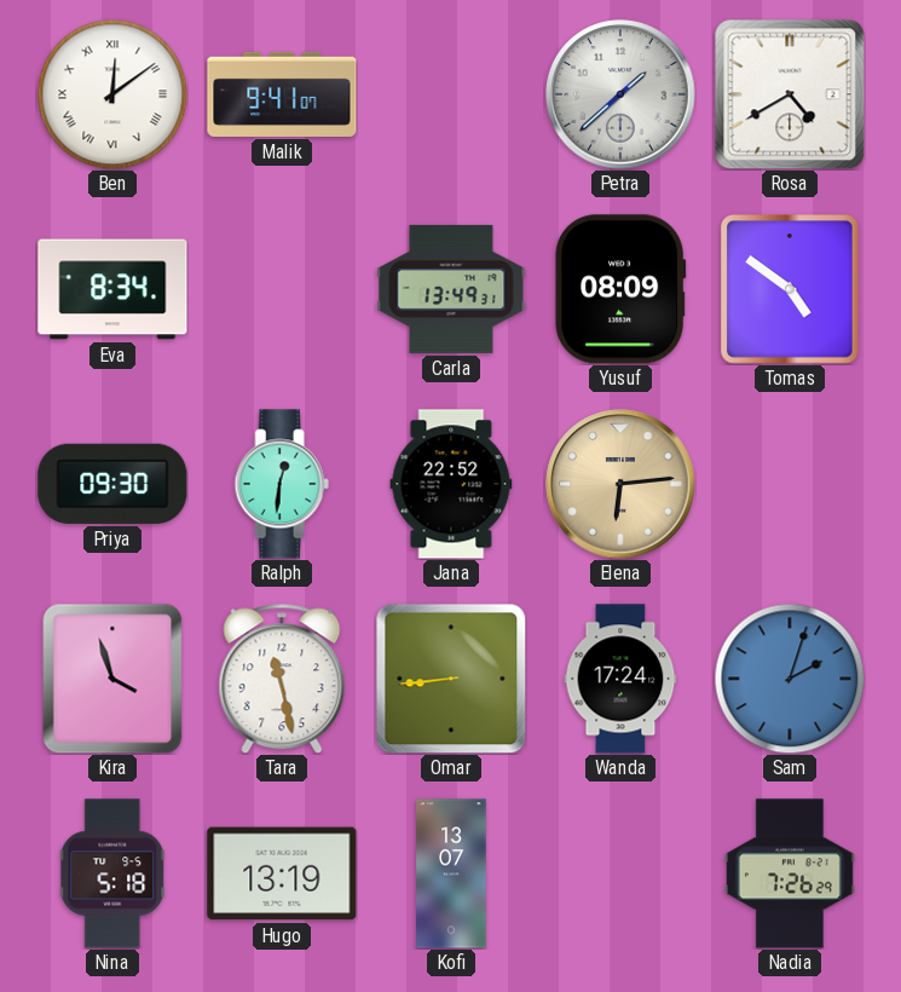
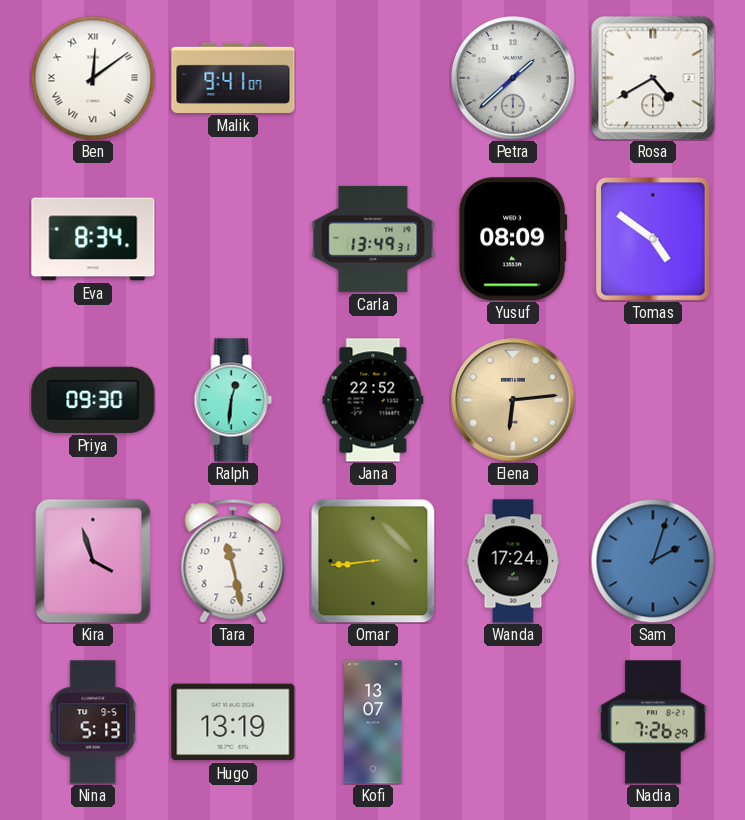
Nina: 5:18 -> 5:13 (94, 722)
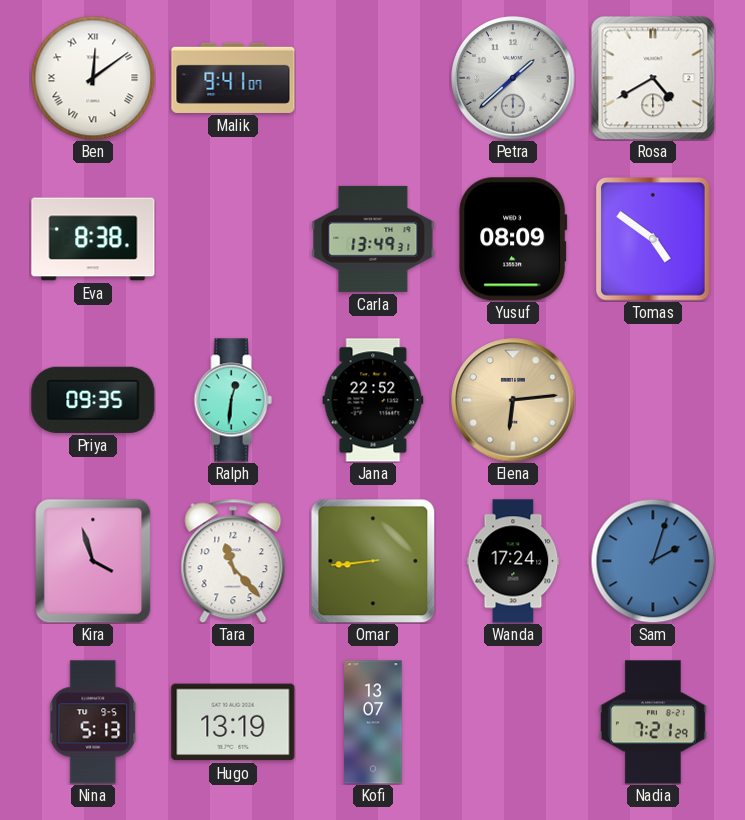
Eva: 8:34 -> 8:38 (93, 239)
Priya: 09:30 -> 09:35 (93, 400)
Tara: 11:28 -> 11:23 (233, 561)
Nadia: 7:26 -> 7:21 (653, 722)
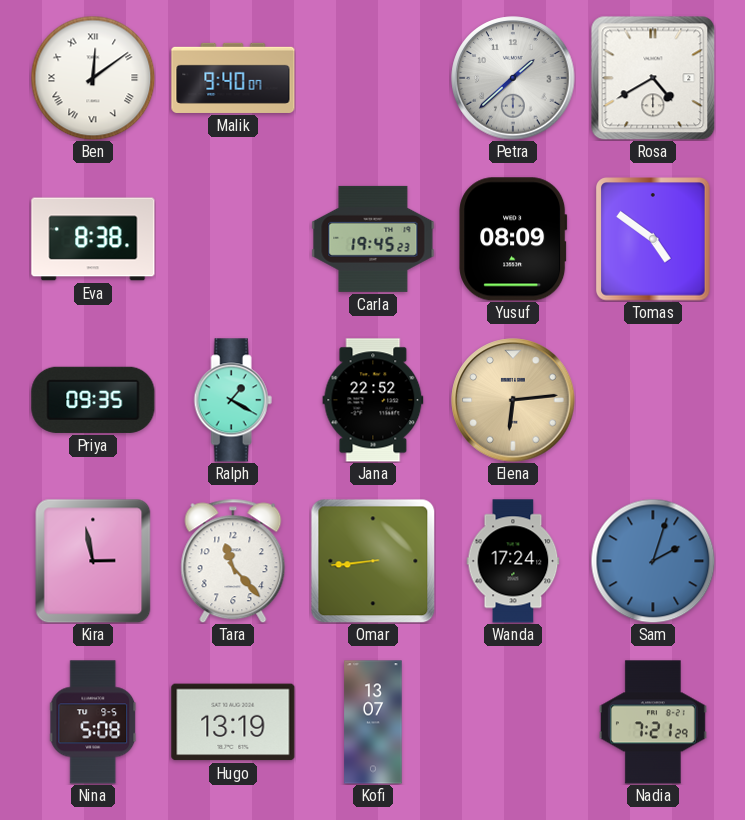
Malik: 9:41 -> 9:40 (233, 78)
Carla: 13:49 -> 19:45 (373, 239)
Ralph: 12:31 -> 1:20 (233, 400)
Kira: 3:57 -> 2:58 (93, 561)
Nina: 5:13 -> 5:08 (94, 722)
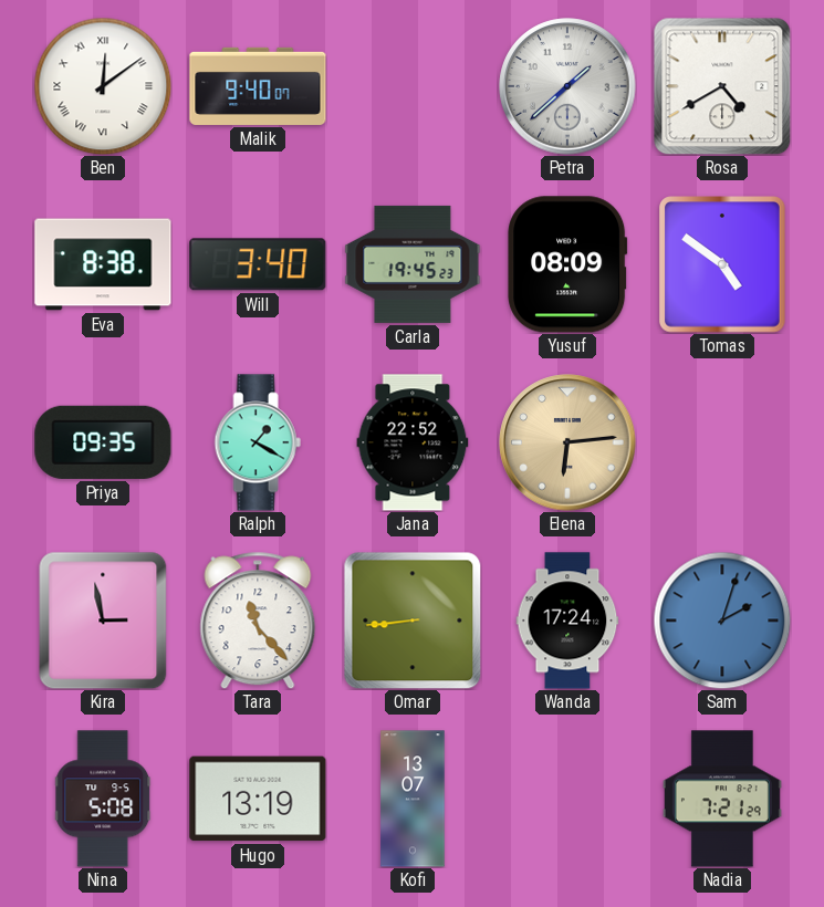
Will: none -> 3:40 (258, 264)
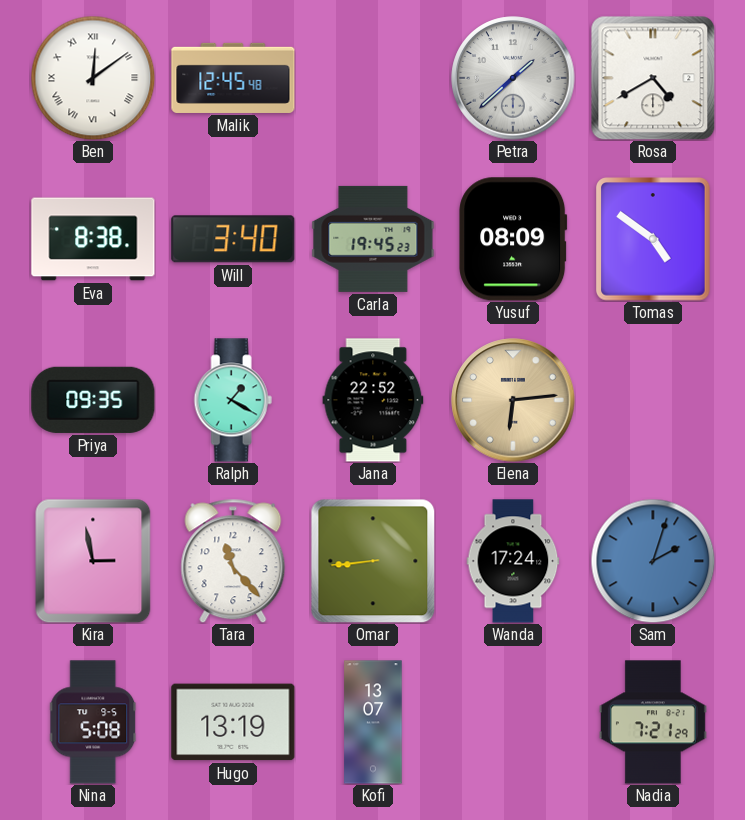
Malik: 9:40 -> 12:45 (233, 78)
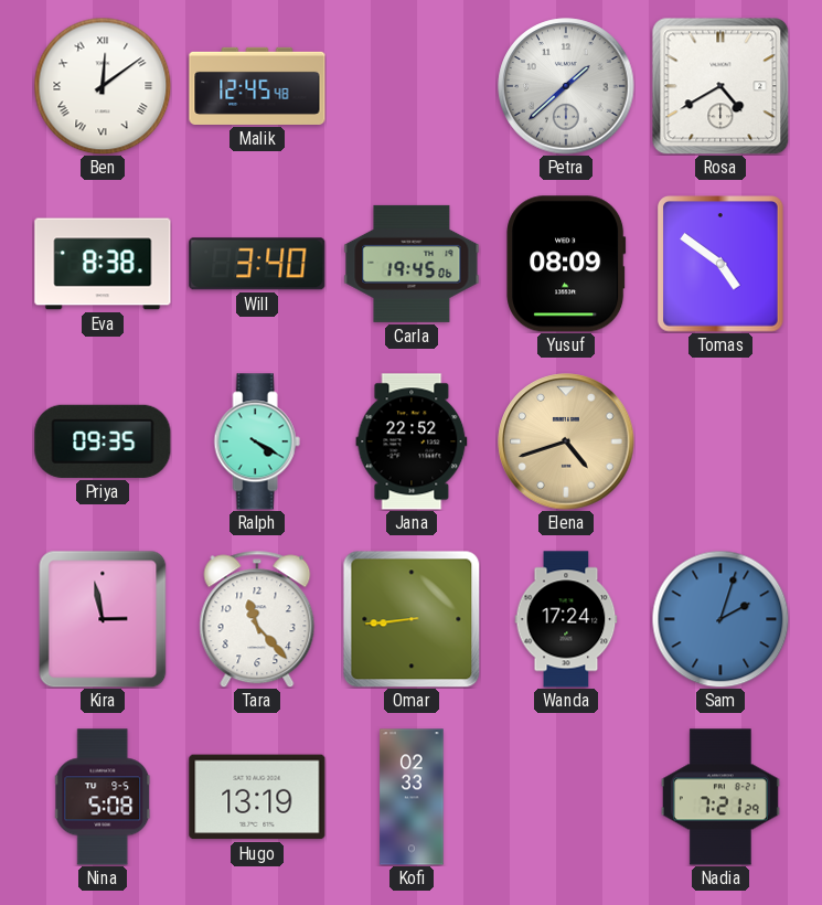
Carla: 19:45:23 -> 19:45:06 (412, 264)
Ralph: 1:20 -> 4:20 (257, 441)
Elena: 6:14 -> 4:42 (566, 441)
Kofi: 13:07 -> 02:33 (412, 797)
